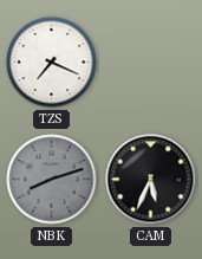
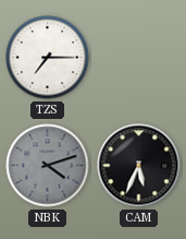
TZS: 7:19 -> 7:15 (48, 58)
NBK: 8:12 -> 4:12 (48, 166)
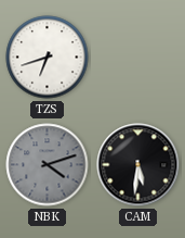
TZS: 7:15 -> 6:42 (48, 58)
CAM: 5:34 -> 5:31 (138, 165)
